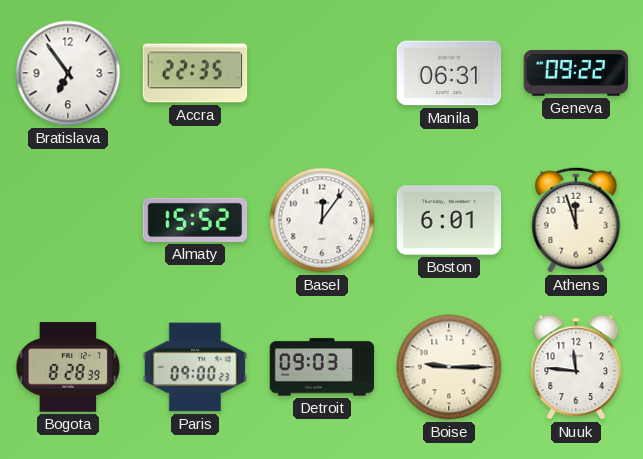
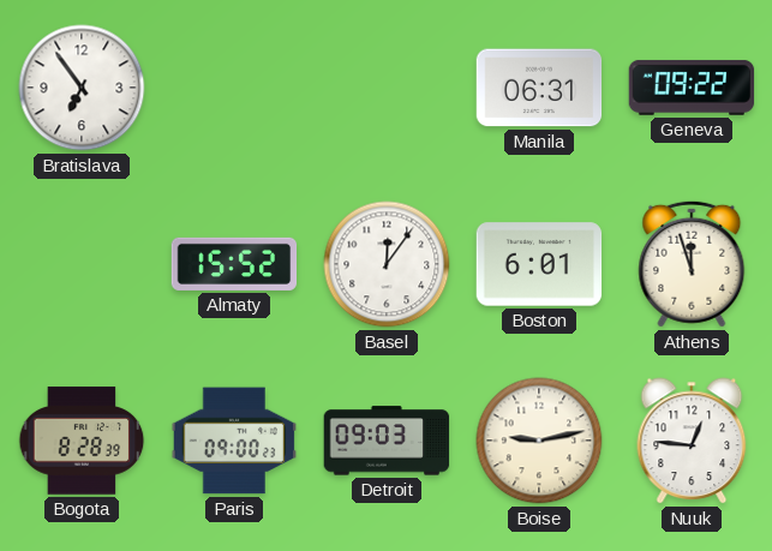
Accra: 22:35 -> none (195, 73)
Boise: 9:15 -> 9:13 (539, 441)
Nuuk: 11:46 -> 12:46 (692, 441)
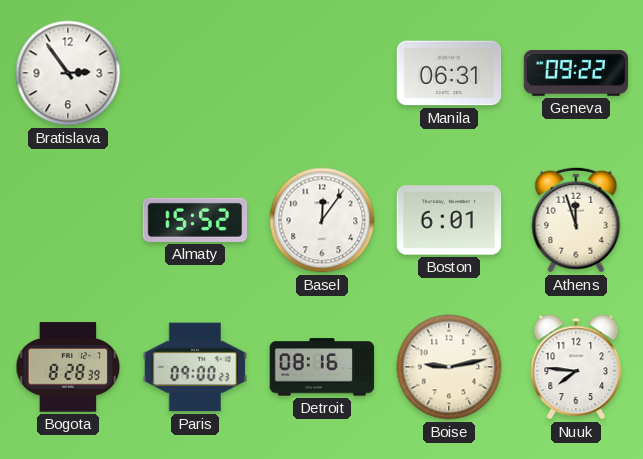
Bratislava: 6:54 -> 2:54 (68, 73)
Detroit: 09:03 -> 08:16 (322, 367)
Nuuk: 12:46 -> 7:46 (576, 367)
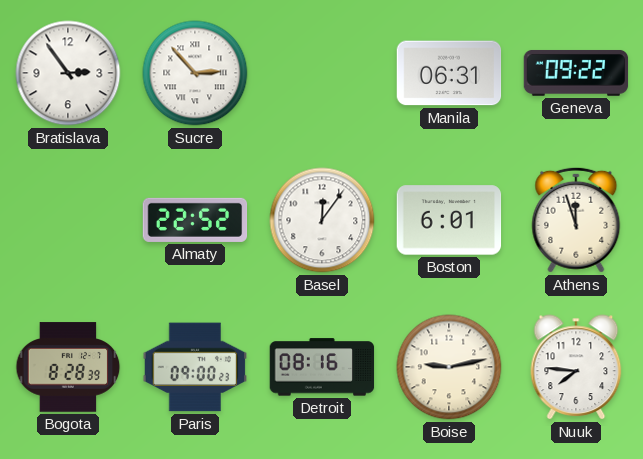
Sucre: none -> 2:53 (195, 73)
Almaty: 15:52 -> 22:52 (195, 220)
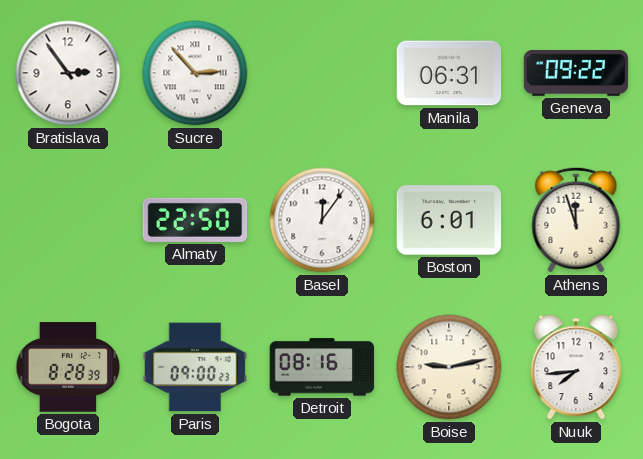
Almaty: 22:52 -> 22:50 (195, 220)
Nuuk: 7:46 -> 7:44 (576, 367)
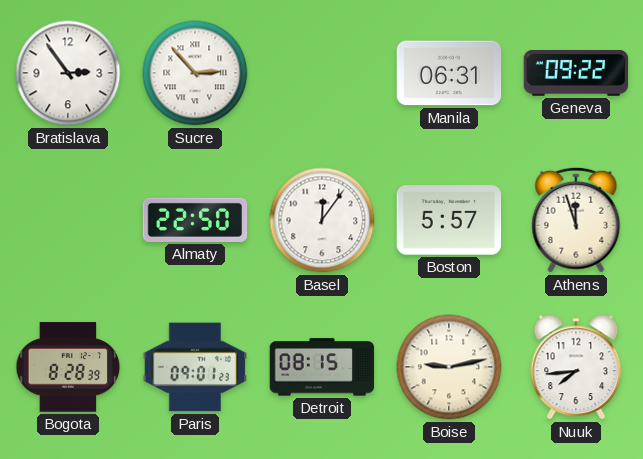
Boston: 6:01 -> 5:57 (449, 220)
Paris: 09:00 -> 09:01 (195, 367)
Detroit: 08:16 -> 08:15 (322, 367)
